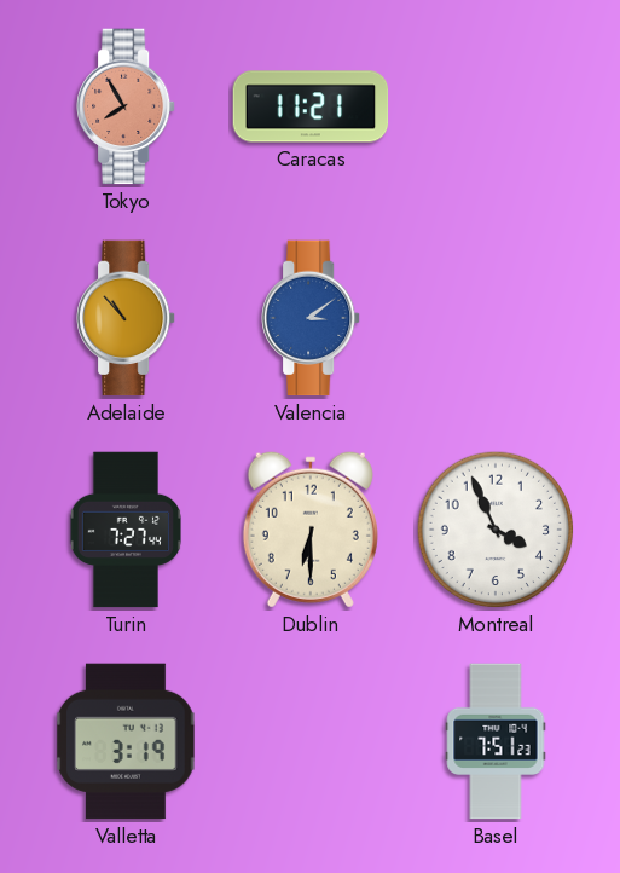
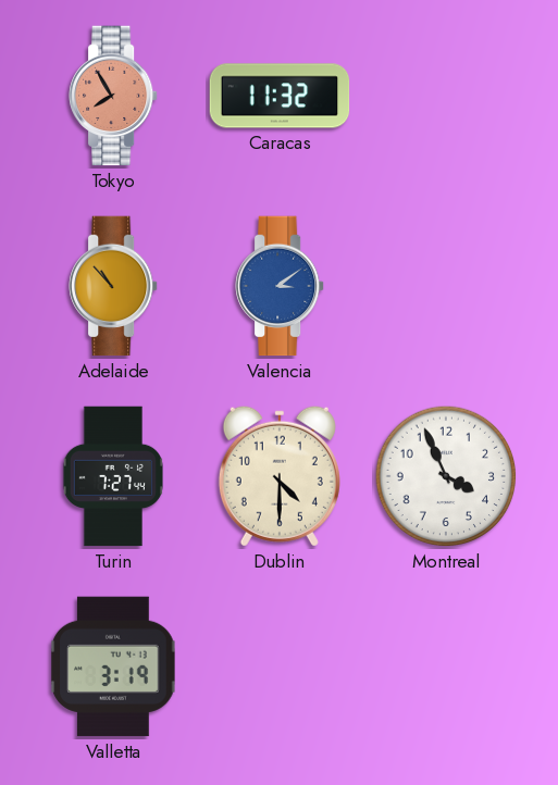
Caracas: 11:21 -> 11:32 (280, 96)
Dublin: 6:30 -> 4:30 (280, 476)
Basel: 7:51 -> none (496, 741)
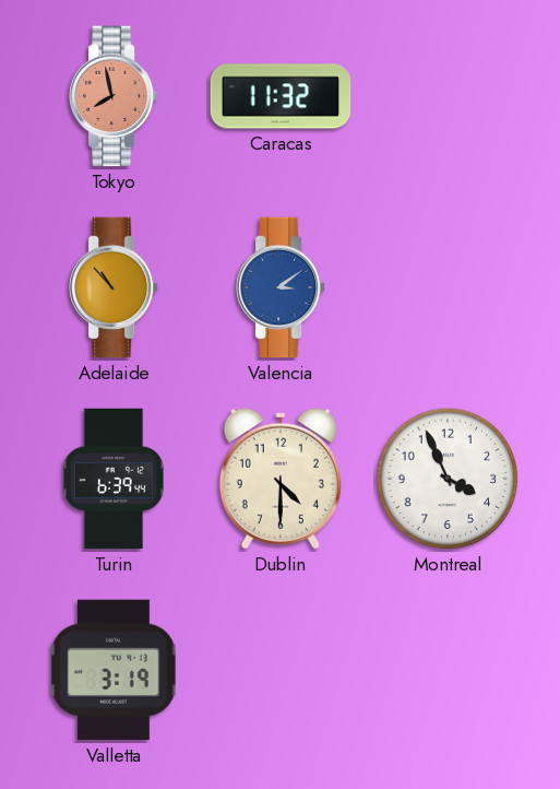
Tokyo: 7:55 -> 7:58 (115, 96)
Turin: 7:27 -> 6:39 (112, 479)
